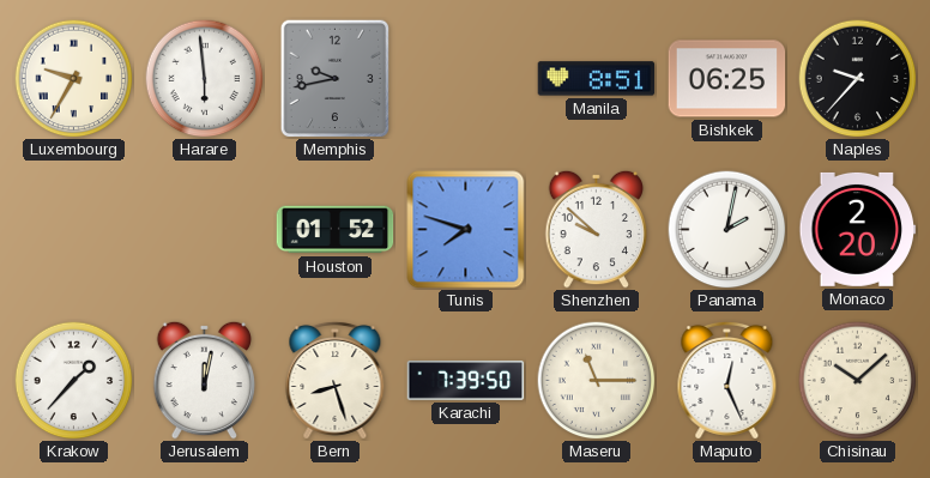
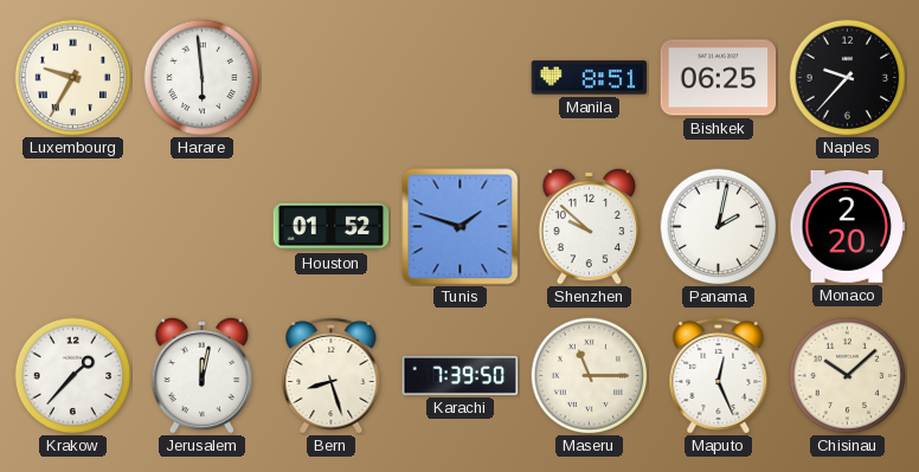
Memphis: 9:43 -> none (334, 78)
Tunis: 7:48 -> 1:48 (461, 227)
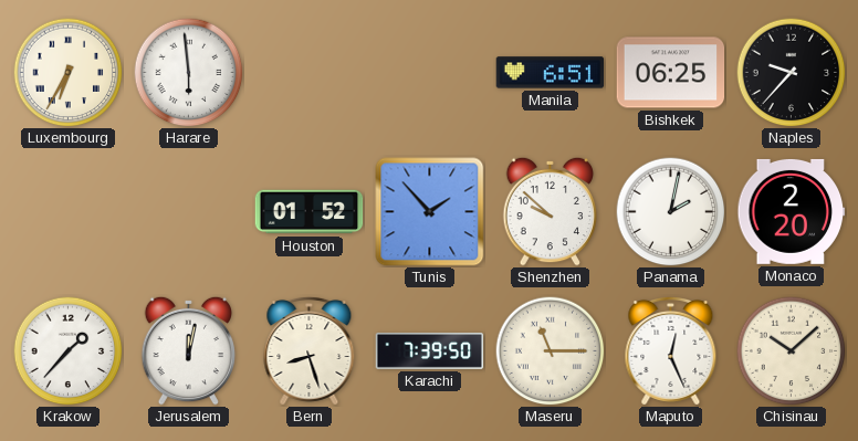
Luxembourg: 9:35 -> 6:35 (69, 73)
Manila: 8:51 -> 6:51 (551, 73)
Tunis: 1:48 -> 1:53 (430, 212)
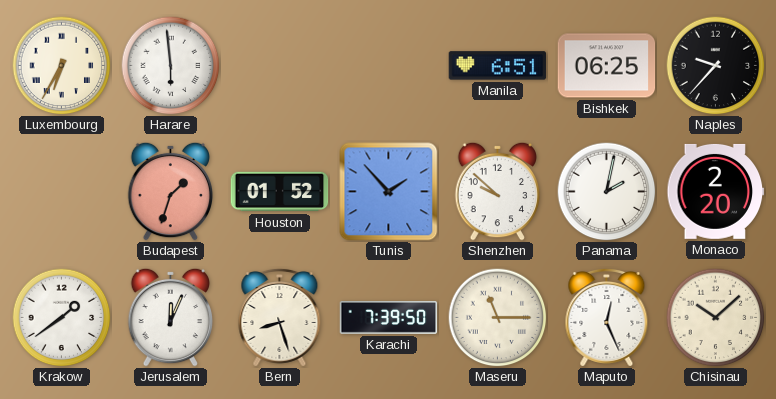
Budapest: none -> 1:33 (171, 191)
Krakow: 1:37 -> 1:39 (62, 318)
Jerusalem: 12:02 -> 12:04 (171, 317)
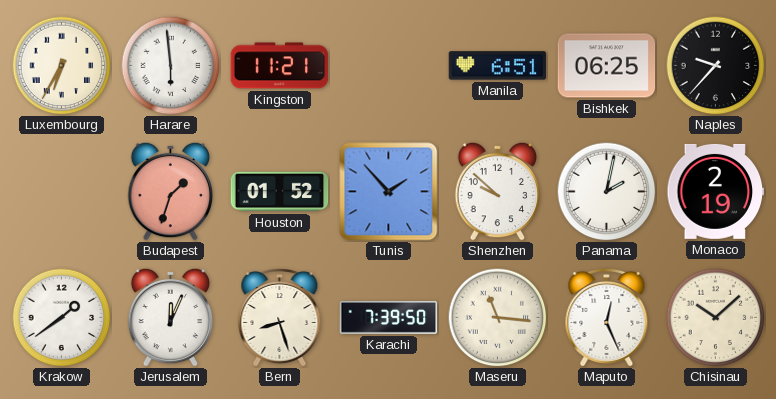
Kingston: none -> 11:21 (280, 66)
Monaco: 2:20 -> 2:19 (716, 191)
Maseru: 11:15 -> 11:16 (498, 318)
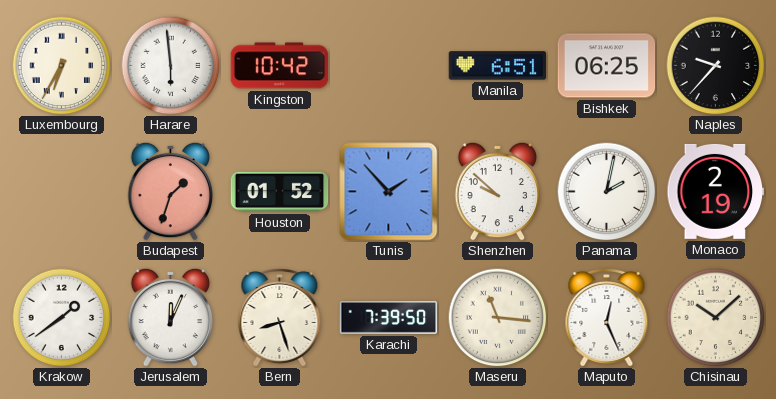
Kingston: 11:21 -> 10:42 (280, 66)
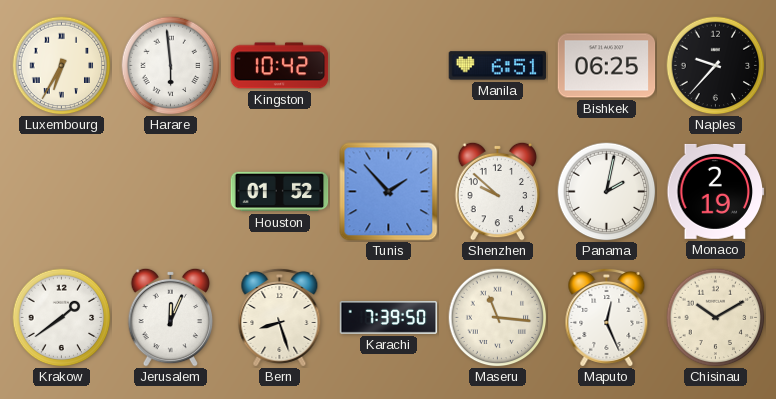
Budapest: 1:33 -> none (171, 191)
Chisinau: 10:08 -> 10:10 (716, 318)
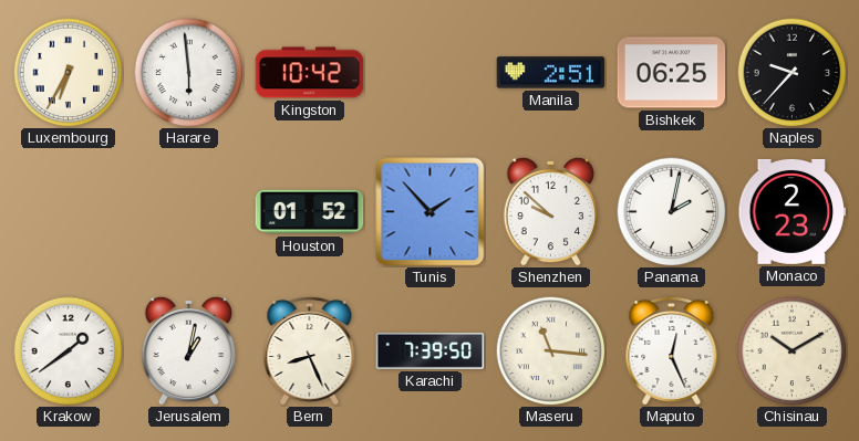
Manila: 6:51 -> 2:51 (551, 73)
Monaco: 2:19 -> 2:23 (793, 211)
Jerusalem: 12:04 -> 1:02 (189, 350)
Bern: 8:27 -> 8:26 (310, 350)
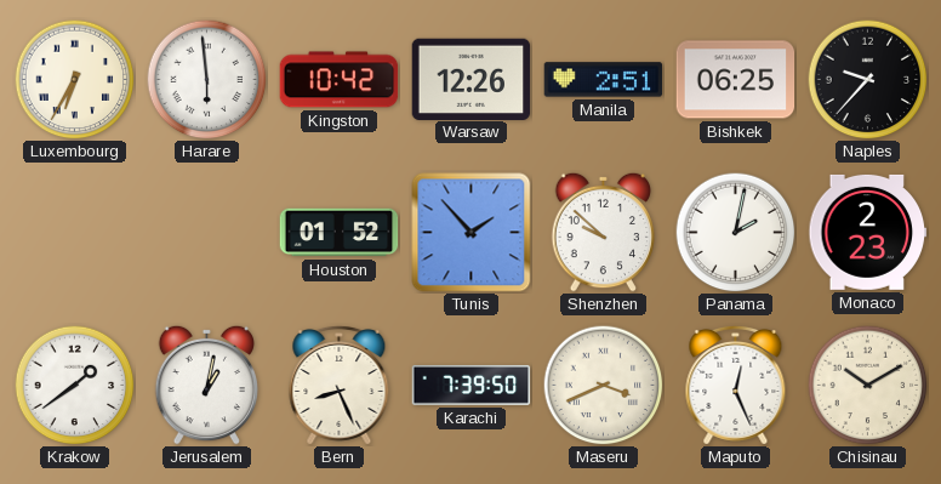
Warsaw: none -> 12:26 (472, 79)
Maseru: 11:16 -> 3:41 (604, 386)
